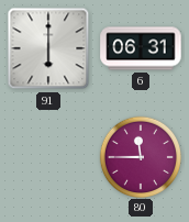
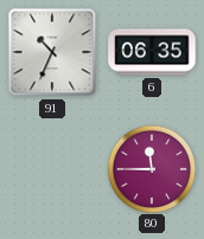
91: 6:00 -> 10:34 (52, 52)
6: 06:31 -> 06:35 (152, 52)
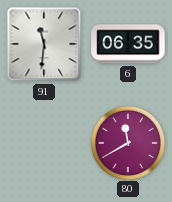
91: 10:34 -> 11:31 (44, 44)
80: 11:45 -> 11:40 (127, 142)
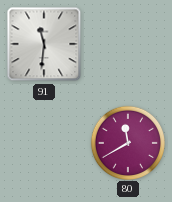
6: 06:35 -> none (128, 44)
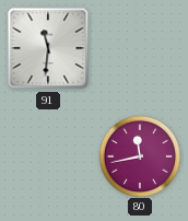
80: 11:40 -> 11:43 (139, 155)
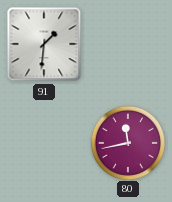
91: 11:31 -> 1:31 (44, 44)
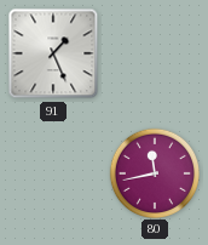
91: 1:31 -> 1:26 (53, 53)
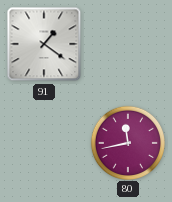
91: 1:26 -> 1:21 (44, 44)
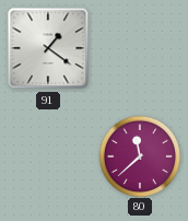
80: 11:43 -> 11:38 (139, 155)
